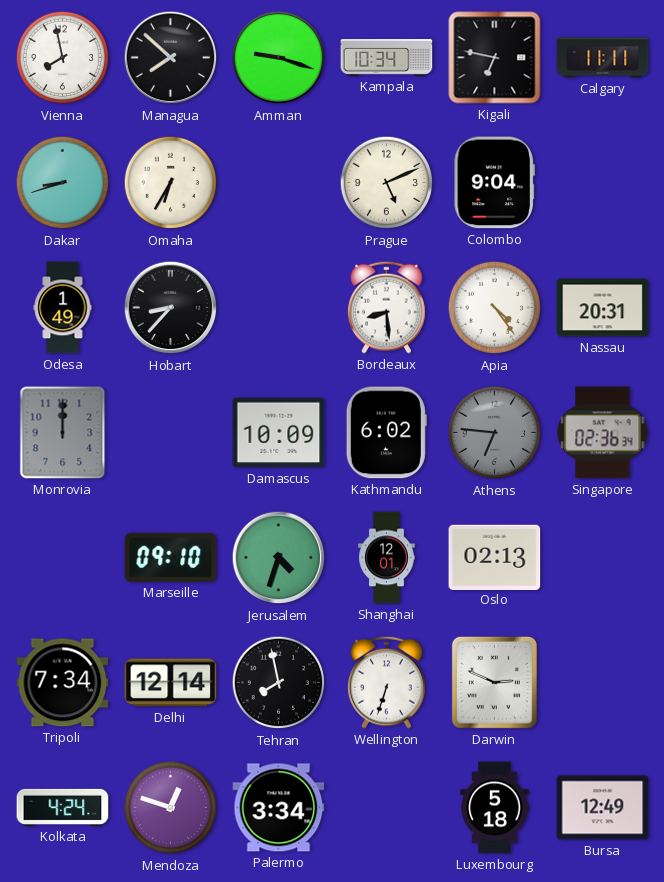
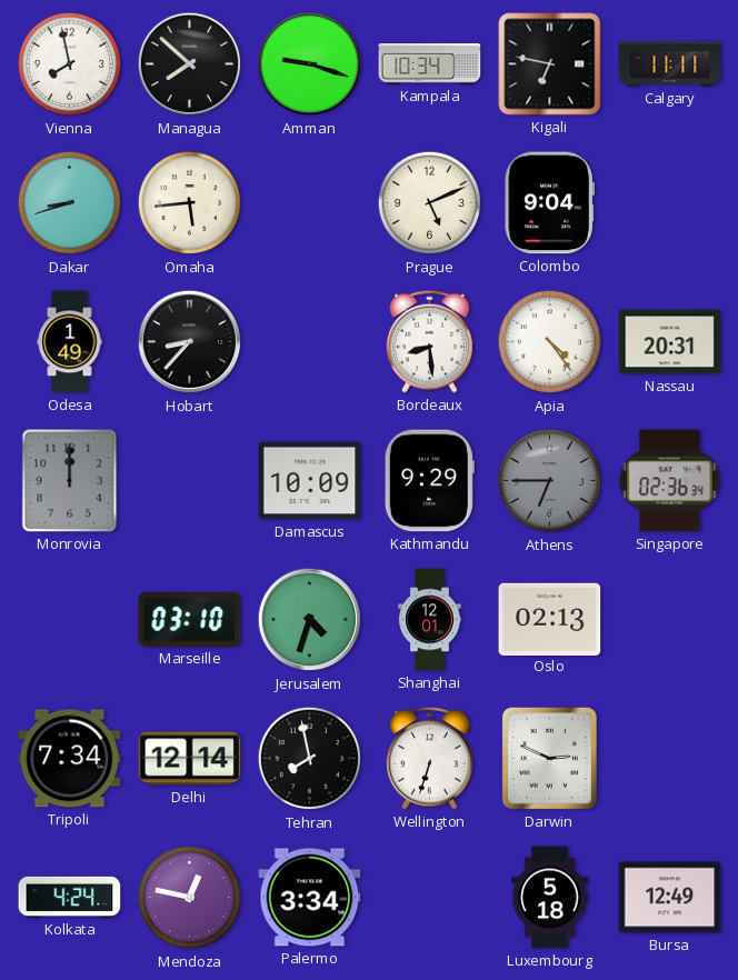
Omaha: 6:35 -> 5:44 (190, 203)
Kathmandu: 6:02 -> 9:29 (429, 481)
Athens: 6:46 -> 6:45 (550, 481)
Marseille: 09:10 -> 03:10 (190, 619)
Mendoza: 12:48 -> 12:47 (190, 898)
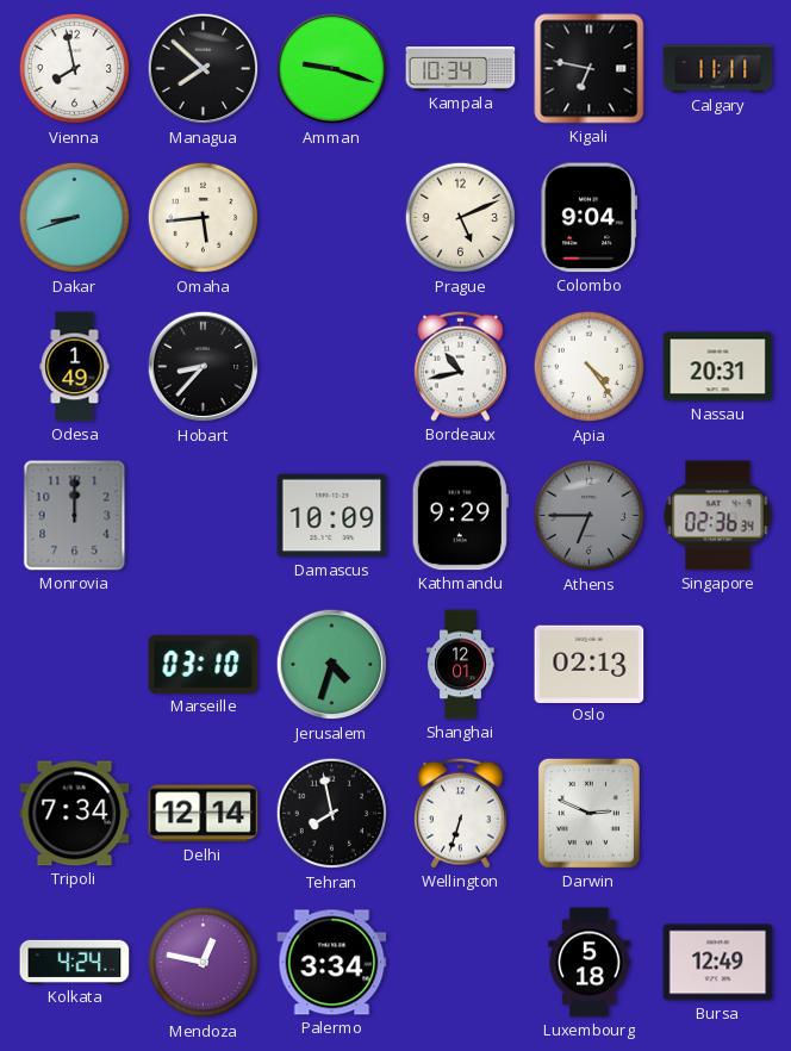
Bordeaux: 8:29 -> 10:43 (461, 366)
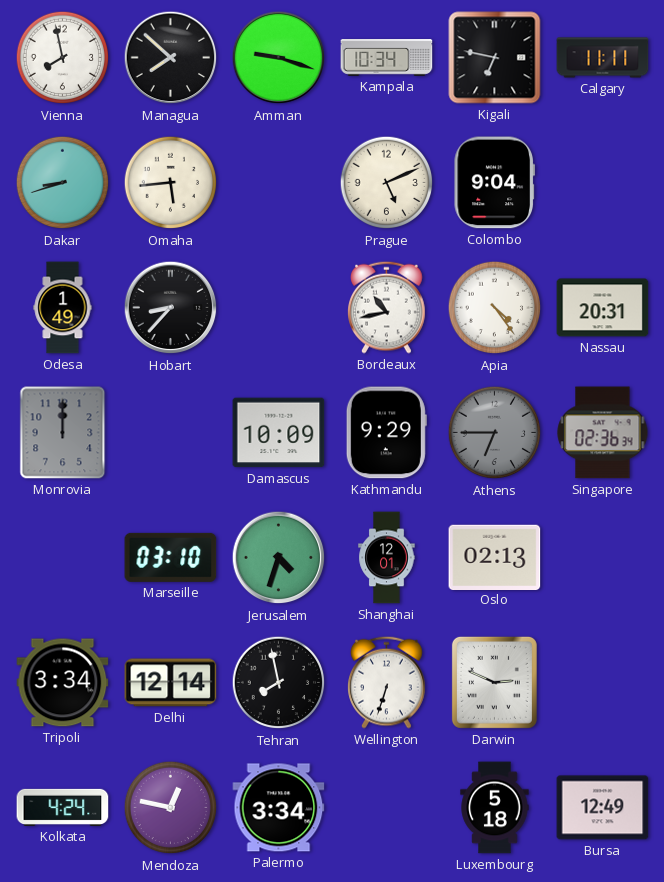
Tripoli: 7:34 -> 3:34 (63, 683)
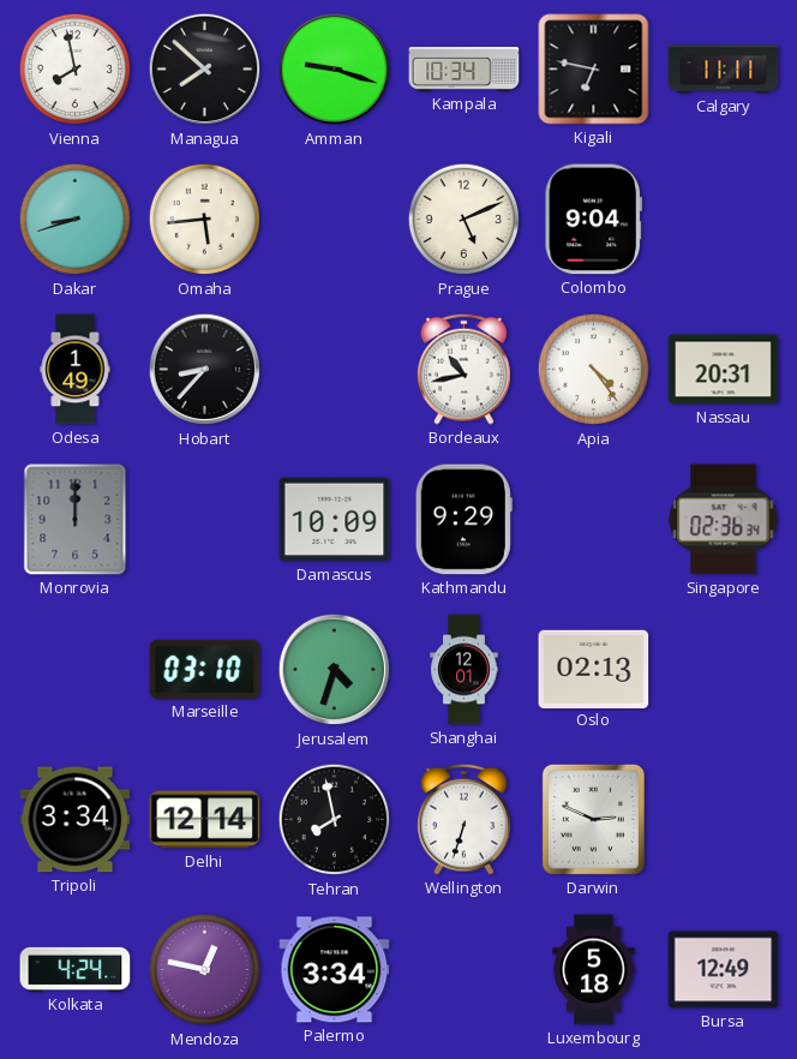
Athens: 6:45 -> none (495, 433)
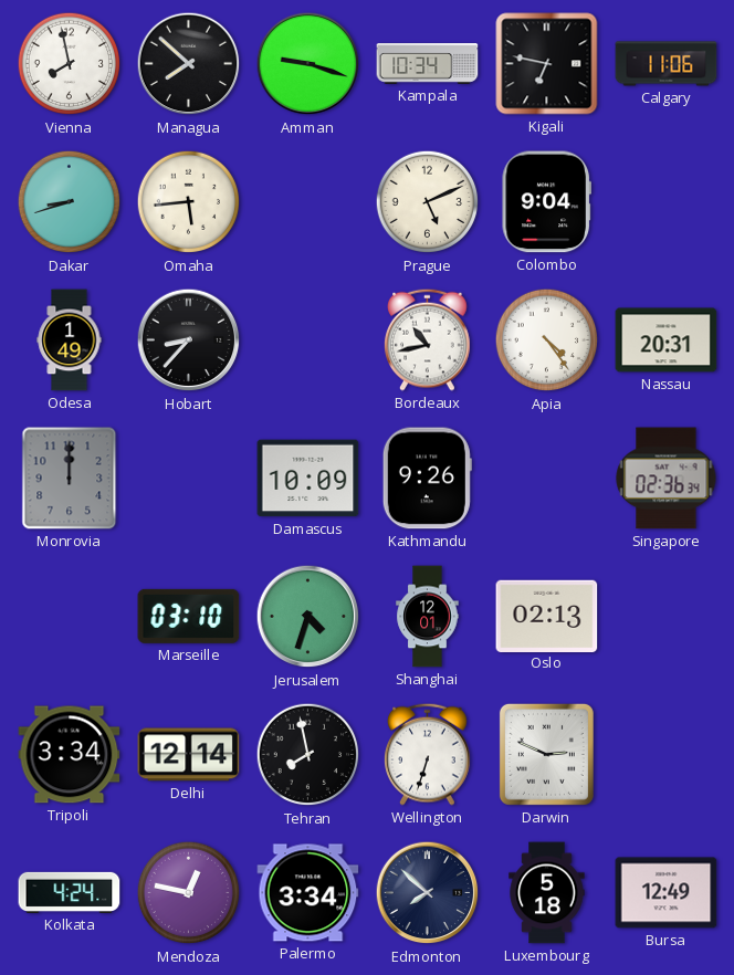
Calgary: 11:11 -> 11:06 (667, 64)
Kathmandu: 9:29 -> 9:26 (427, 479)
Edmonton: none -> 7:52 (428, 893)
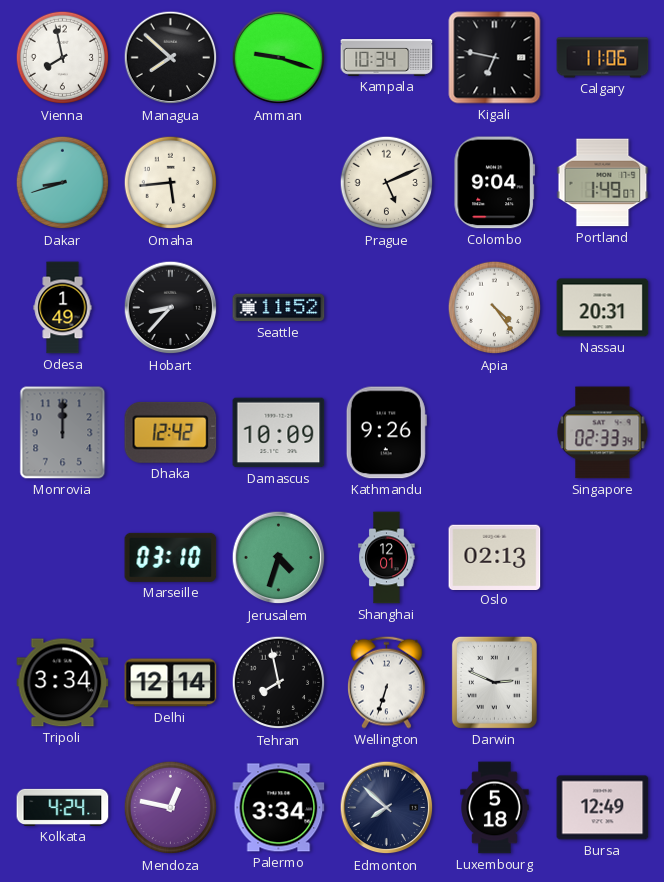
Portland: none -> 1:49 (603, 183)
Seattle: none -> 11:52 (279, 308)
Bordeaux: 10:43 -> none (428, 339)
Dhaka: none -> 12:42 (171, 432)
Singapore: 02:36 -> 02:33 (603, 433)
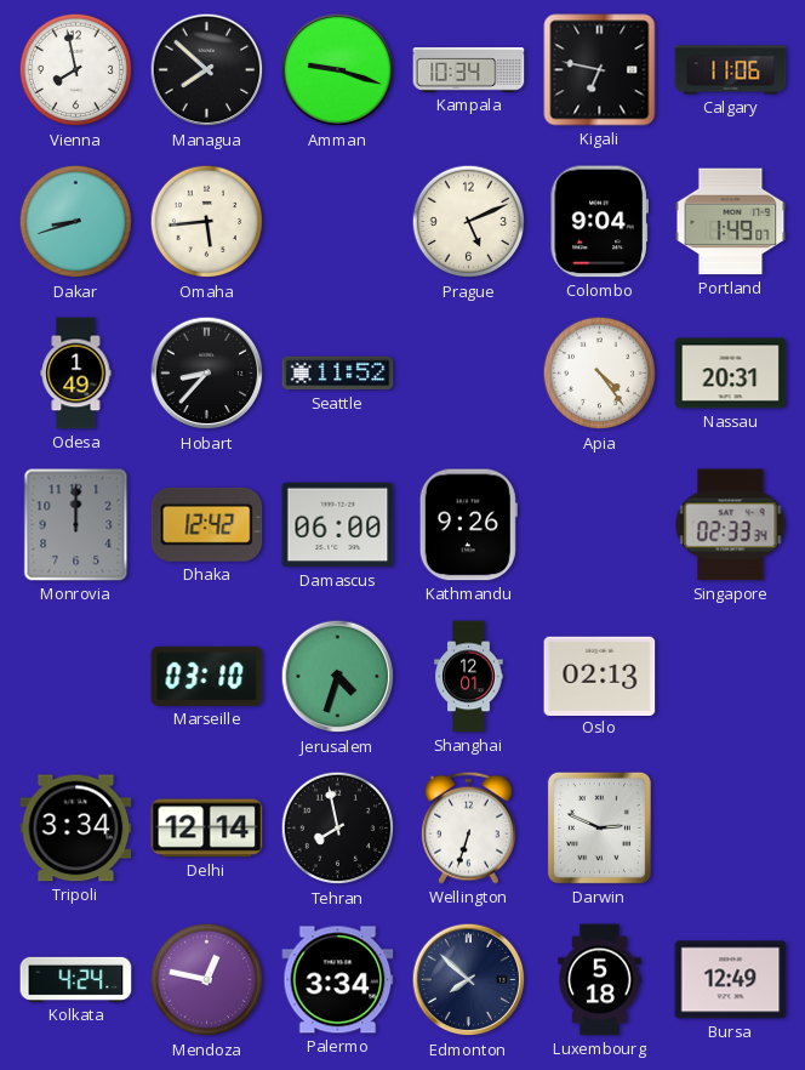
Damascus: 10:09 -> 06:00 (338, 525)
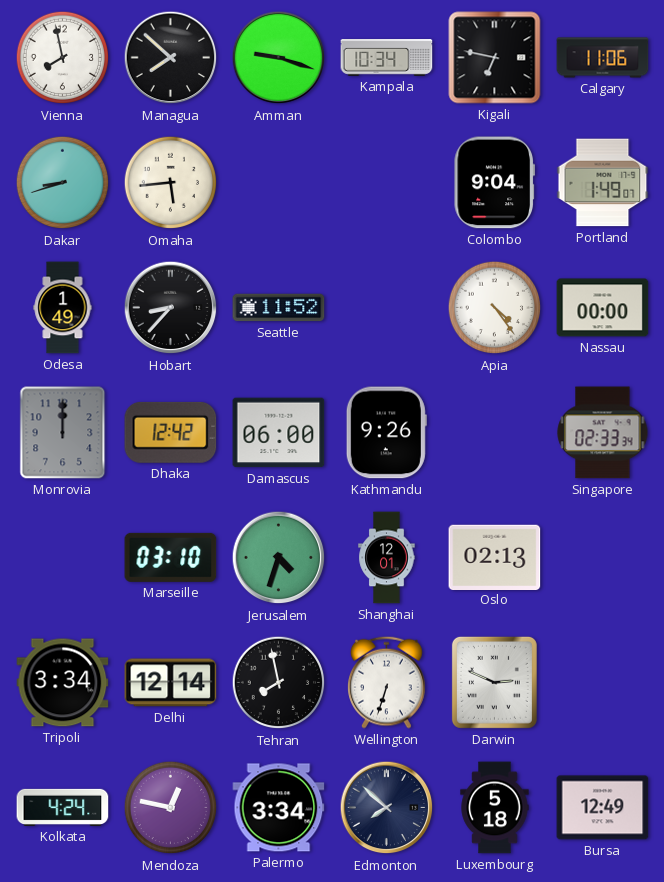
Prague: 5:11 -> none (469, 222)
Nassau: 20:31 -> 00:00 (603, 308)
